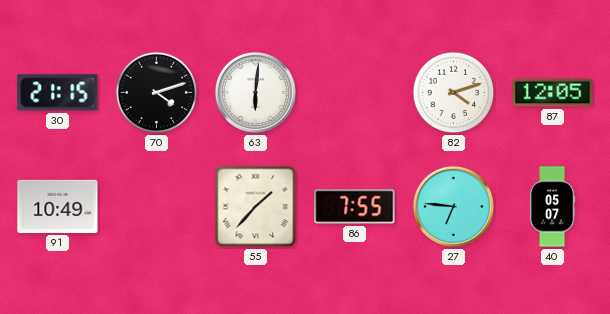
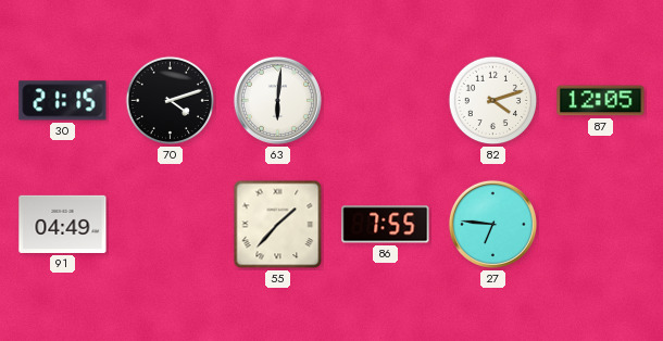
91: 10:49 -> 04:49 (63, 224)
40: 05:07 -> none (552, 207)
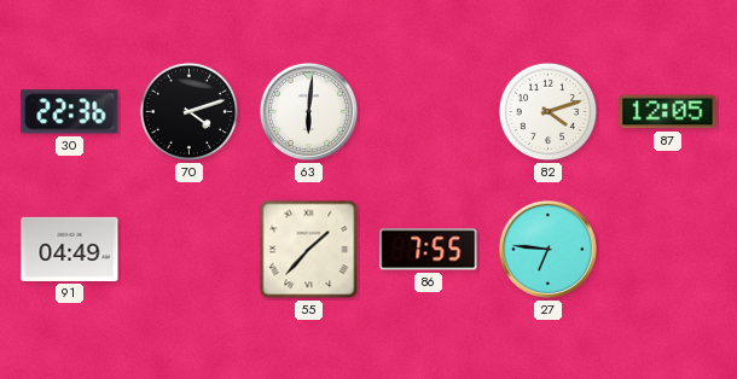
30: 21:15 -> 22:36 (70, 112)
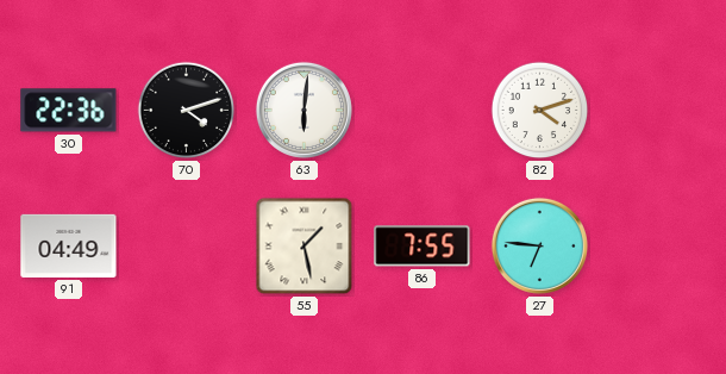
87: 12:05 -> none (668, 112)
55: 1:37 -> 1:28 (305, 247)
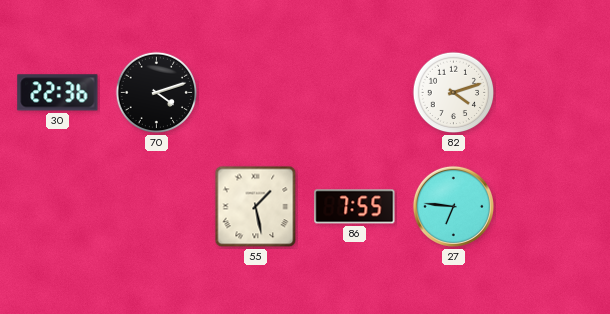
63: 6:01 -> none (303, 110)
91: 04:49 -> none (69, 245)
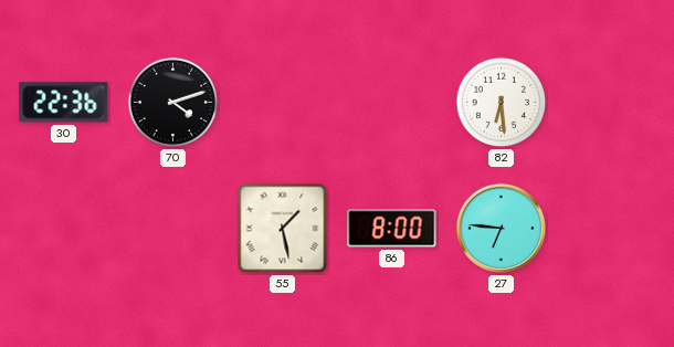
82: 4:12 -> 6:29 (502, 103)
86: 7:55 -> 8:00 (392, 229)
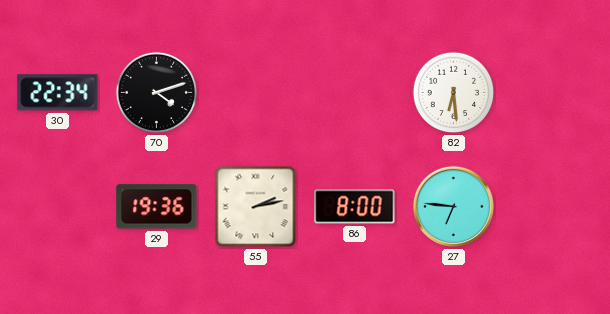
30: 22:36 -> 22:34 (58, 93)
29: none -> 19:36 (157, 207)
55: 1:28 -> 2:13 (256, 207)
